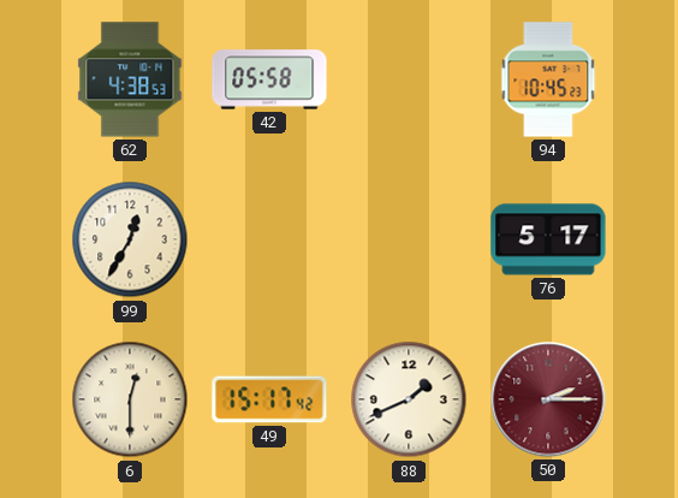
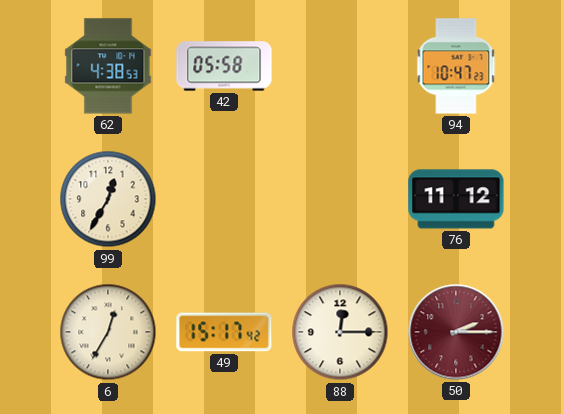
94: 10:45 -> 10:47 (456, 66)
76: 5:17 -> 11:12 (456, 199)
6: 12:30 -> 12:35 (108, 332)
88: 1:41 -> 12:15 (340, 332)
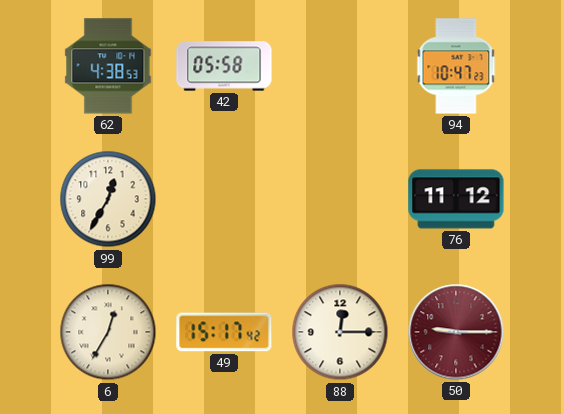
50: 2:15 -> 9:15 (456, 332)
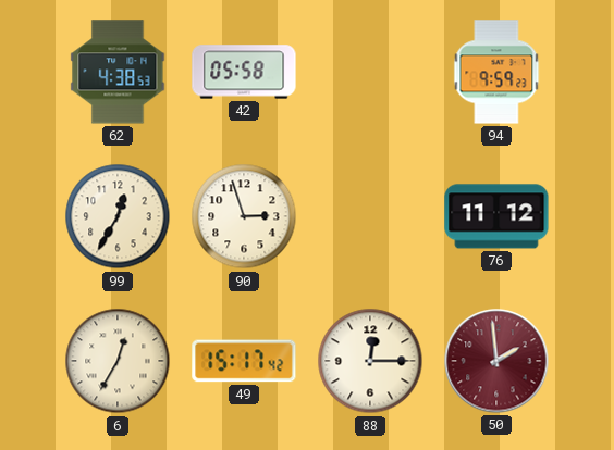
94: 10:47 -> 9:59 (496, 72)
90: none -> 2:57 (244, 216)
50: 9:15 -> 1:59 (496, 361)
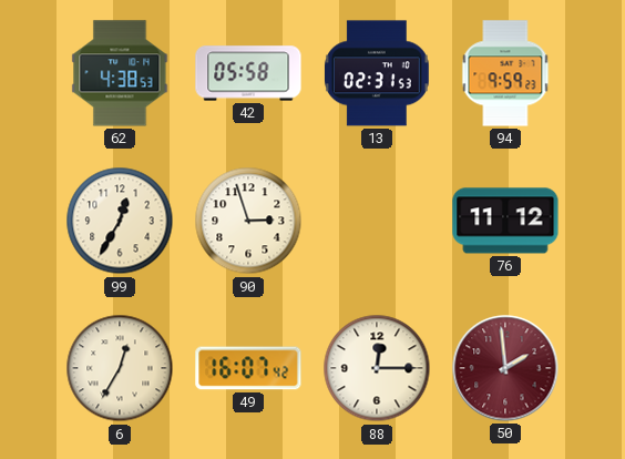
13: none -> 02:31 (377, 73)
49: 15:17 -> 16:07 (248, 368)
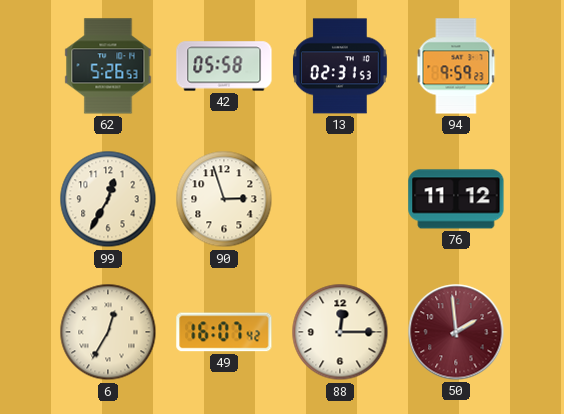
62: 4:38 -> 5:26 (108, 66)
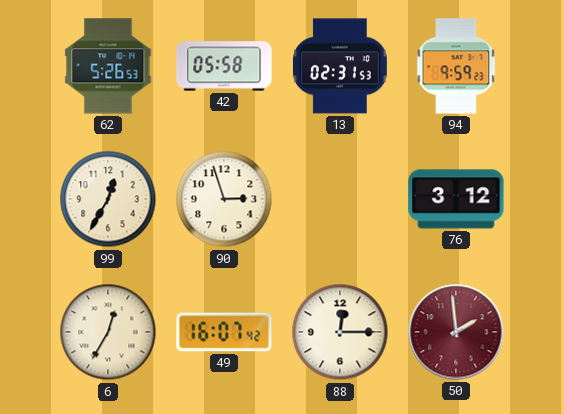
76: 11:12 -> 3:12 (456, 199)
